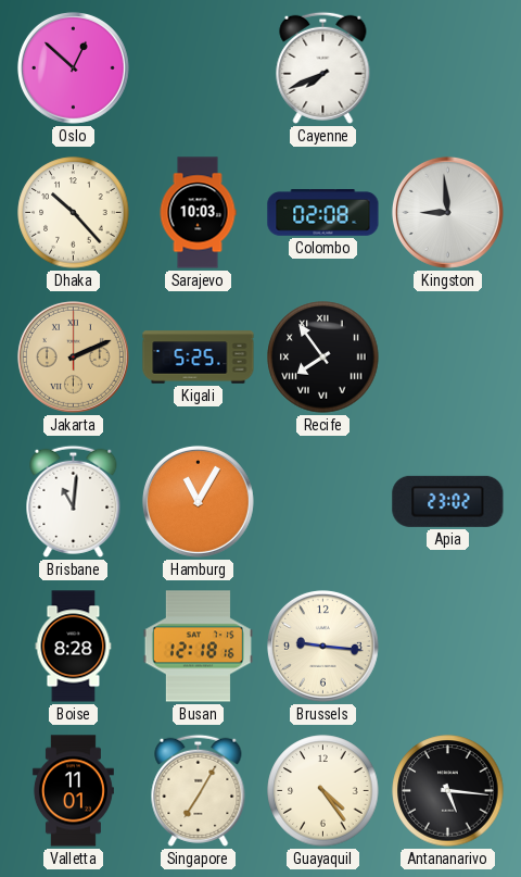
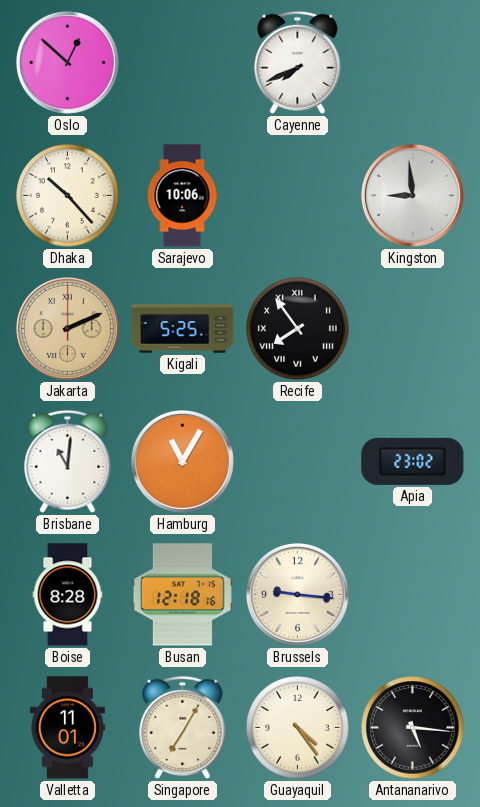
Sarajevo: 10:03 -> 10:06 (182, 196)
Colombo: 02:08 -> none (323, 213)
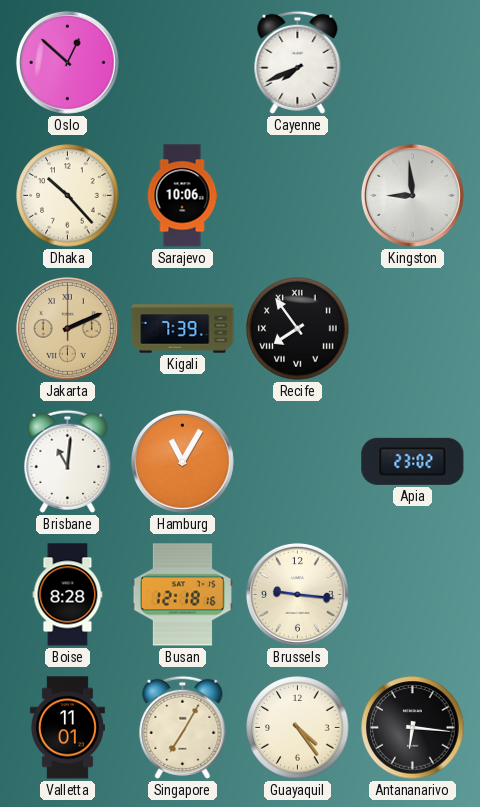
Kigali: 5:25 -> 7:39 (183, 329)
Antananarivo: 5:16 -> 6:16 (413, 728)
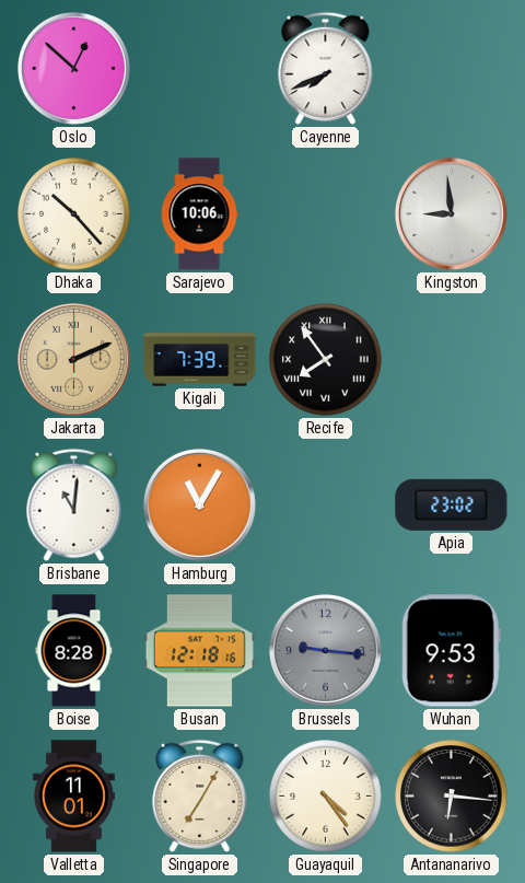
Brussels dial: cream -> grey (325, 650)
Wuhan: none -> 9:53 (451, 651)
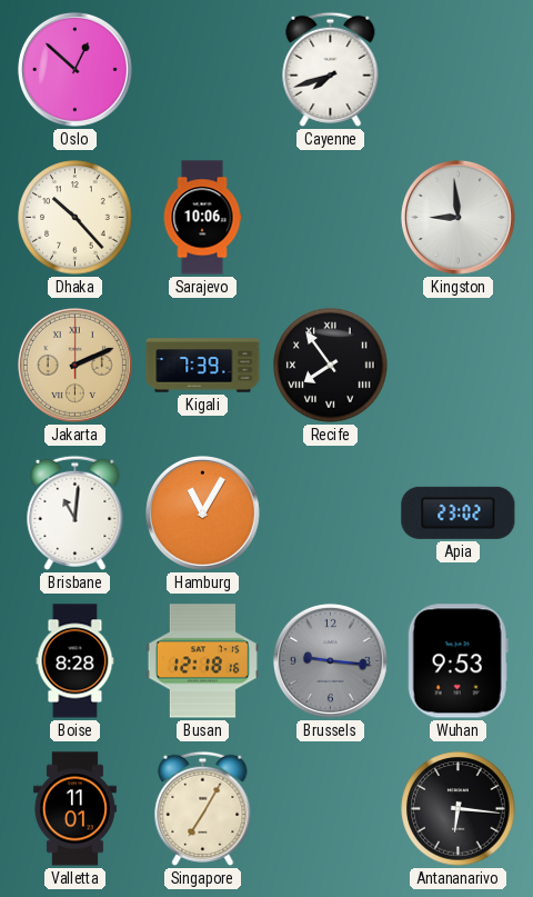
Cayenne: 7:41 -> 7:42 (331, 69)
Guayaquil: 4:24 -> none (326, 797)
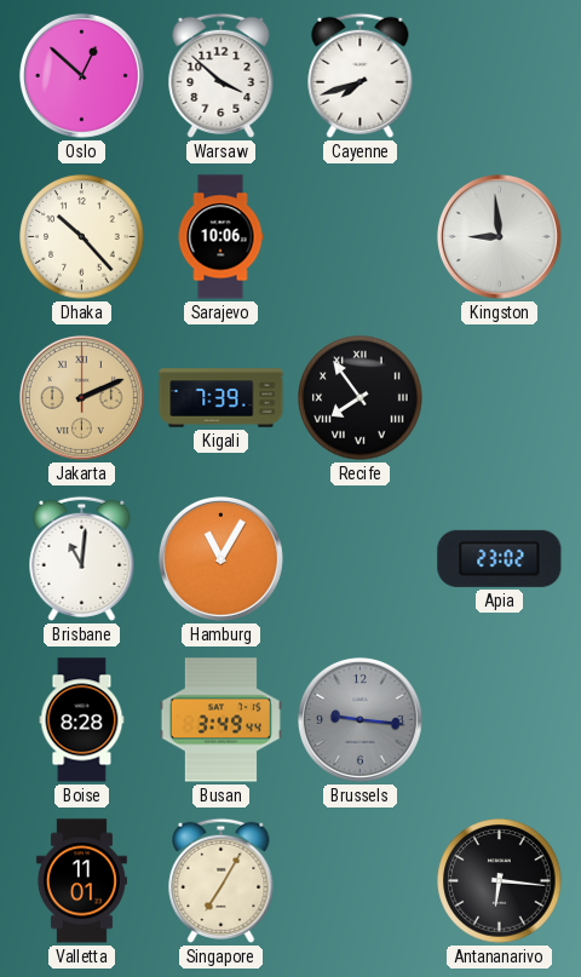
Warsaw: none -> 3:52 (222, 75)
Busan: 12:18 -> 3:49 (220, 720)
Wuhan: 9:53 -> none (457, 661)
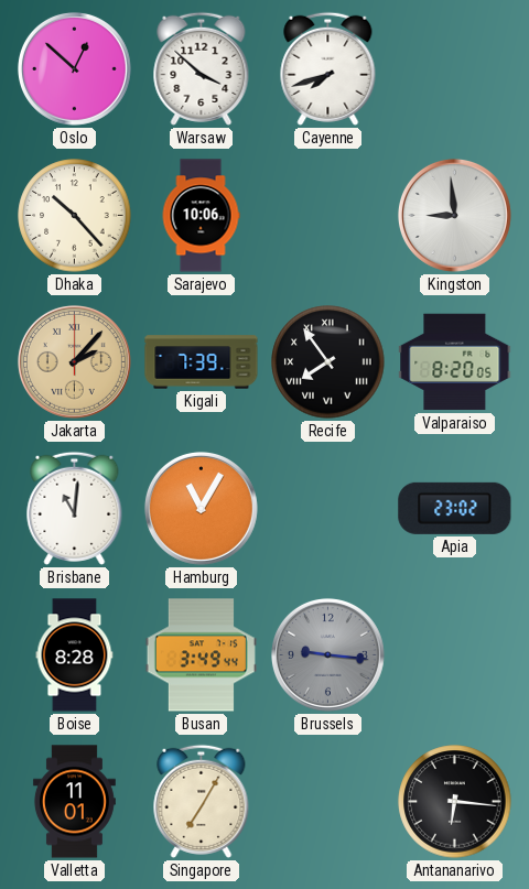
Jakarta: 2:11 -> 2:07 (74, 361)
Valparaiso: none -> 8:20 (455, 362)
